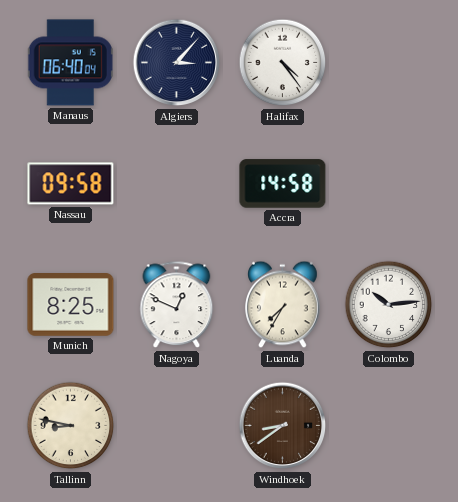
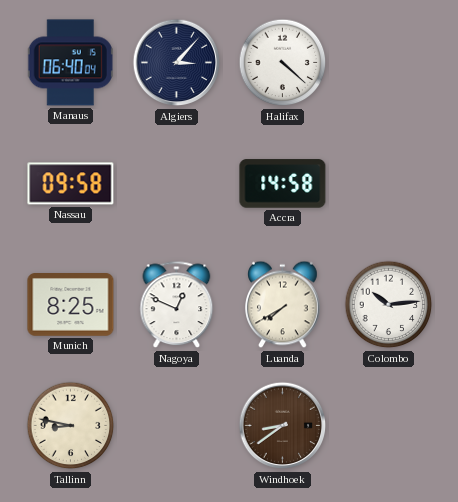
Halifax: 4:24 -> 4:22 (283, 63)
Luanda: 7:35 -> 7:40 (283, 305)
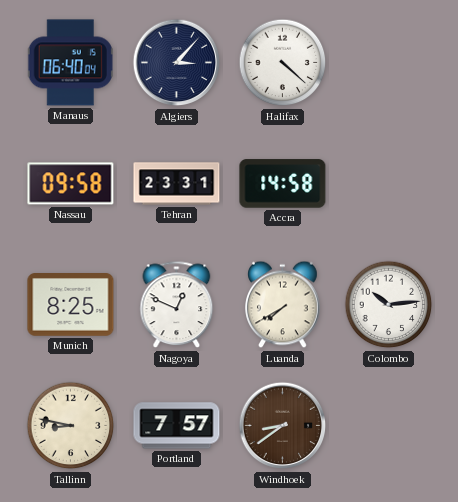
Tehran: none -> 23:31 (177, 184)
Portland: none -> 7:57 (177, 426)
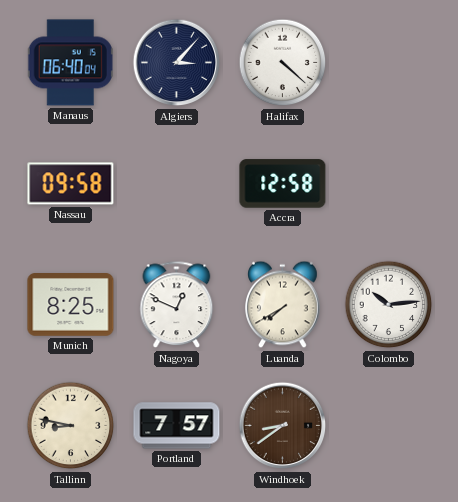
Tehran: 23:31 -> none (177, 184)
Accra: 14:58 -> 12:58 (283, 184)
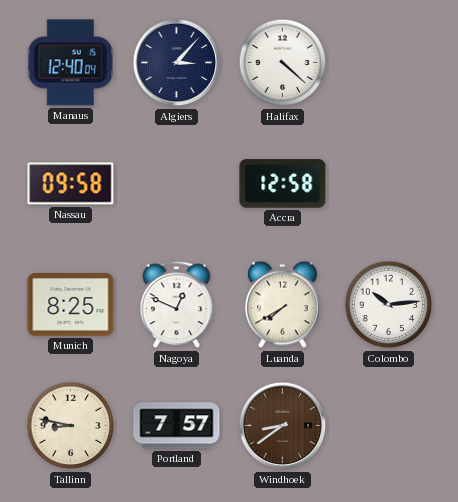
Manaus: 06:40 -> 12:40 (70, 63)
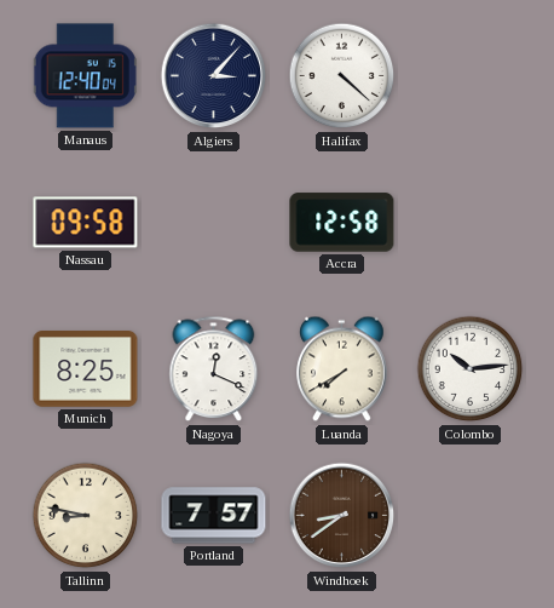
Nagoya: 12:49 -> 12:19 (214, 369)
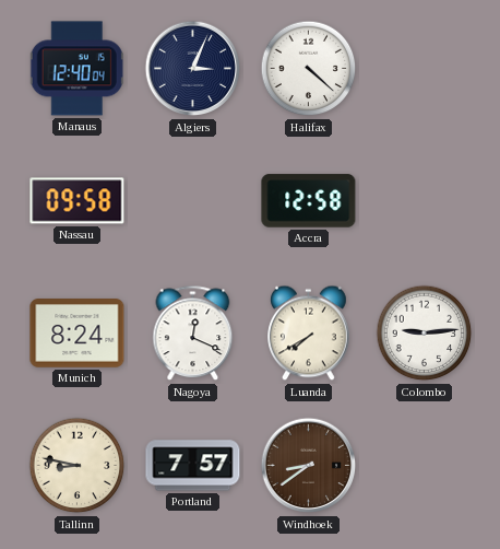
Algiers: 3:07 -> 3:04 (193, 69)
Munich: 8:25 -> 8:24 (78, 334)
Colombo: 10:14 -> 9:14 (425, 334)
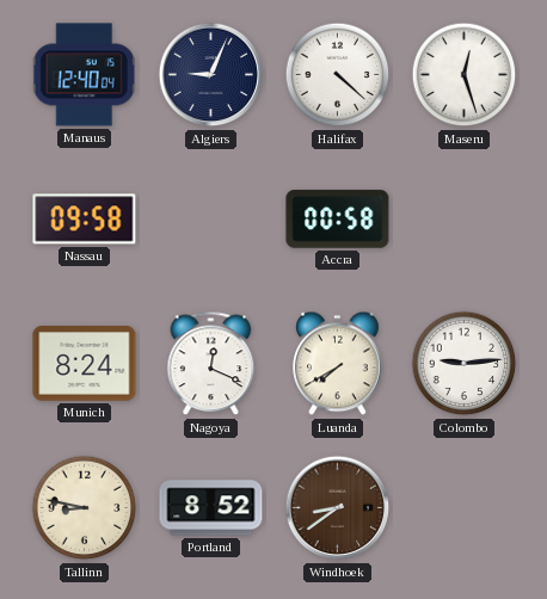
Algiers: 3:04 -> 9:04 (211, 75)
Maseru: none -> 12:27 (465, 75)
Accra: 12:58 -> 00:58 (338, 220)
Portland: 7:57 -> 8:52 (211, 508)
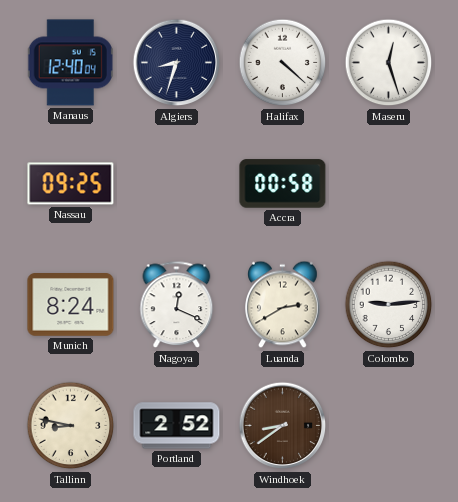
Algiers: 9:04 -> 8:33 (177, 63)
Nassau: 09:58 -> 09:25 (71, 184)
Luanda: 7:40 -> 2:40 (283, 305)
Portland: 8:52 -> 2:52 (177, 426)
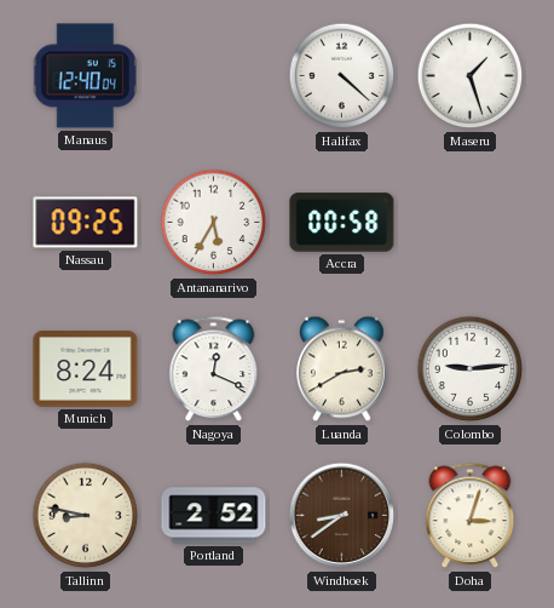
Algiers: 8:33 -> none (177, 63)
Maseru: 12:27 -> 1:27 (471, 76)
Antananarivo: none -> 5:35 (214, 223)
Doha: none -> 3:03 (471, 516)
